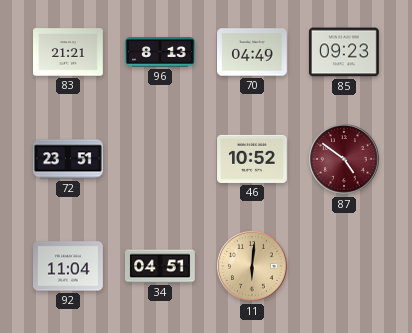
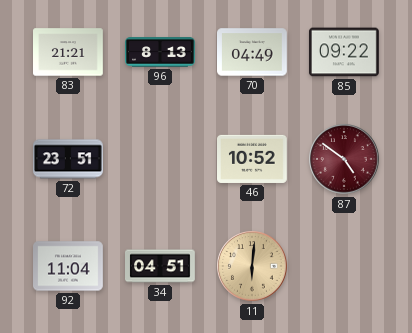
85: 09:23 -> 09:22 (344, 52)
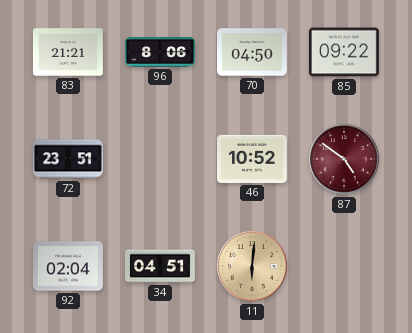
96: 8:13 -> 8:06 (161, 52)
70: 04:49 -> 04:50 (253, 52)
92: 11:04 -> 02:04 (69, 266)
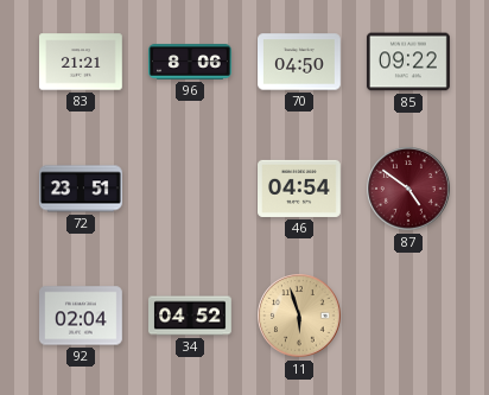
46: 10:52 -> 04:54 (300, 189)
34: 04:51 -> 04:52 (191, 316)
11: 6:01 -> 5:57 (299, 316)
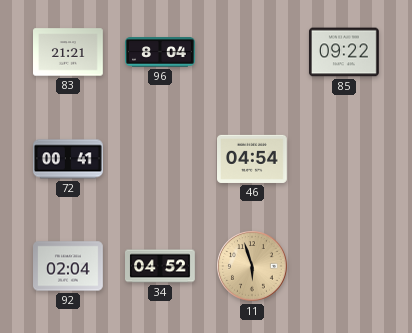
96: 8:06 -> 8:04 (161, 52)
70: 04:50 -> none (300, 62)
72: 23:51 -> 00:41 (69, 159)
87: 4:51 -> none (408, 189)
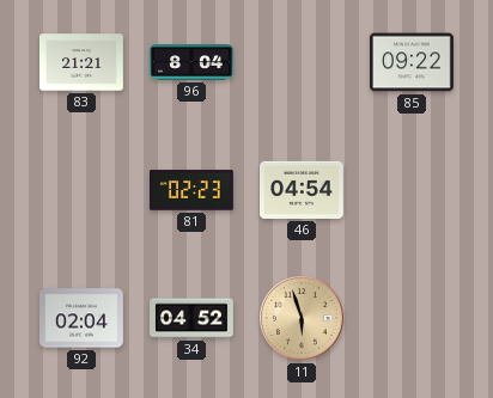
72: 00:41 -> none (69, 159)
81: none -> 02:23 (193, 190)
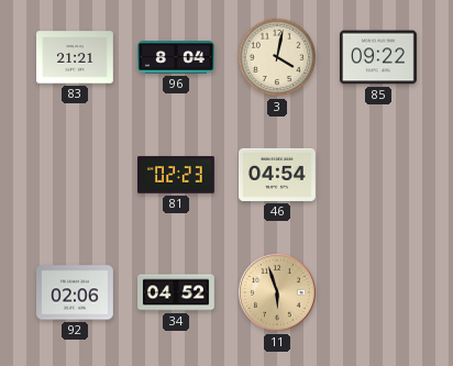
3: none -> 4:02 (277, 57)
92: 02:04 -> 02:06 (76, 292)
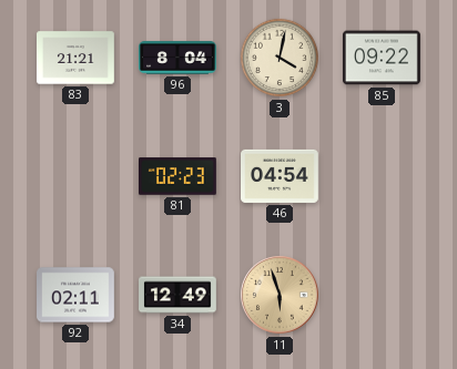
92: 02:06 -> 02:11 (77, 295)
34: 04:52 -> 12:49 (179, 295)
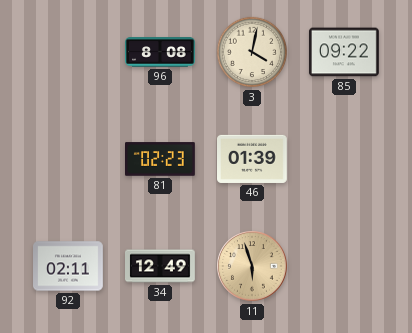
83: 21:21 -> none (77, 58)
96: 8:04 -> 8:08 (161, 52)
46: 04:54 -> 01:39 (253, 159)
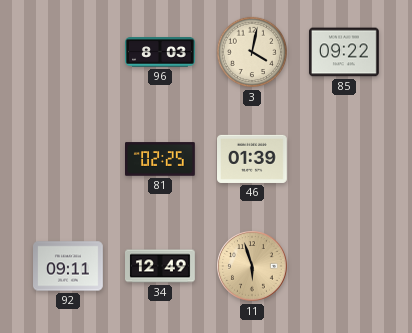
96: 8:08 -> 8:03 (161, 52)
81: 02:23 -> 02:25 (161, 159)
92: 02:11 -> 09:11 (69, 266)
